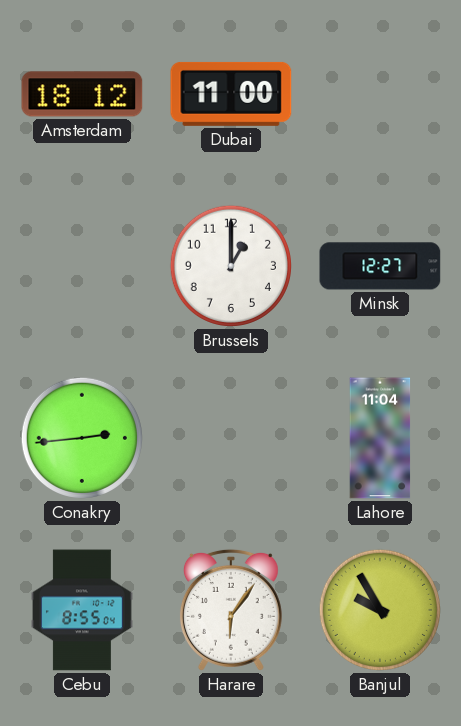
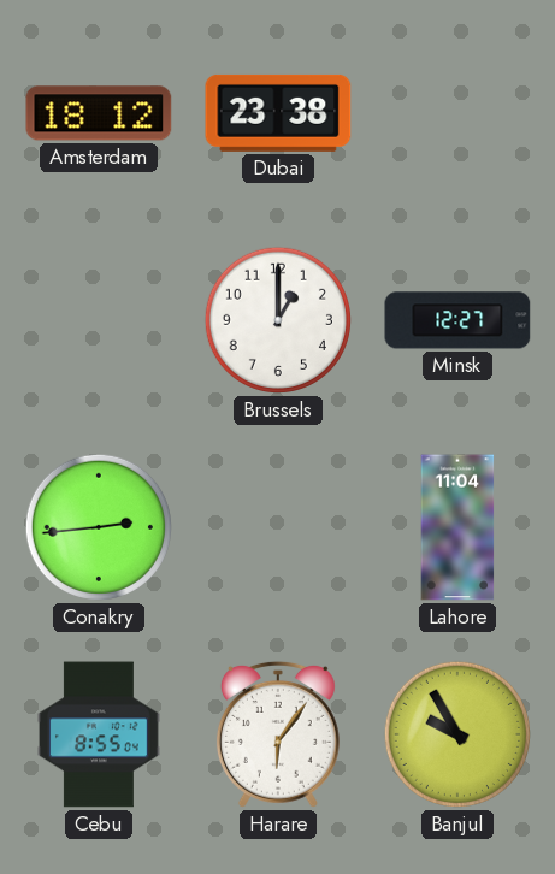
Dubai: 11:00 -> 23:38 (278, 113)
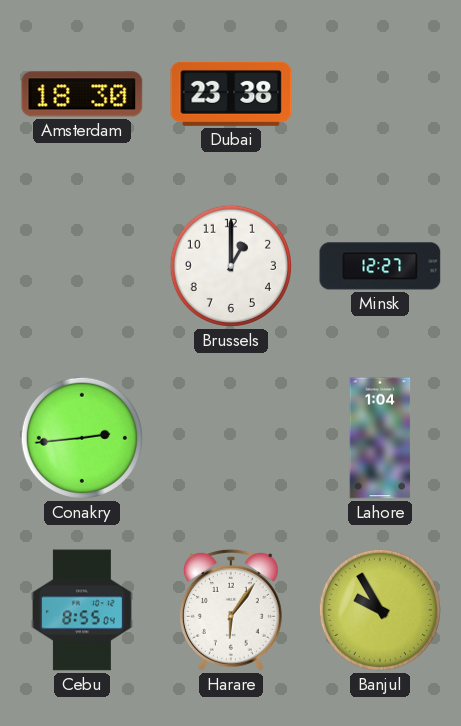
Amsterdam: 18:12 -> 18:30 (82, 94)
Lahore: 11:04 -> 1:04 (380, 438)
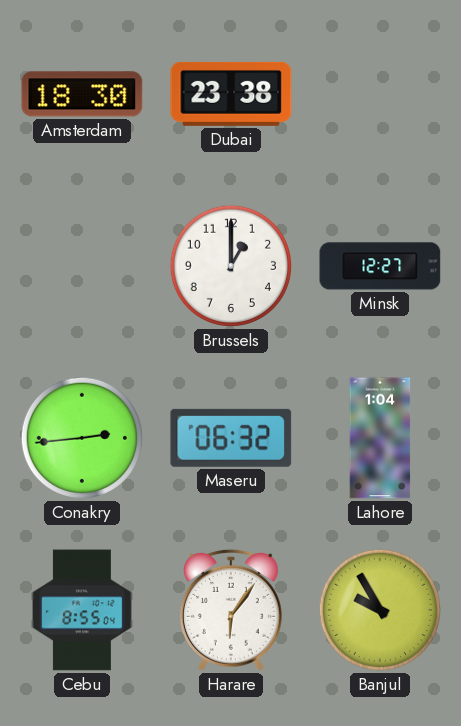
Maseru: none -> 06:32 (231, 438)
